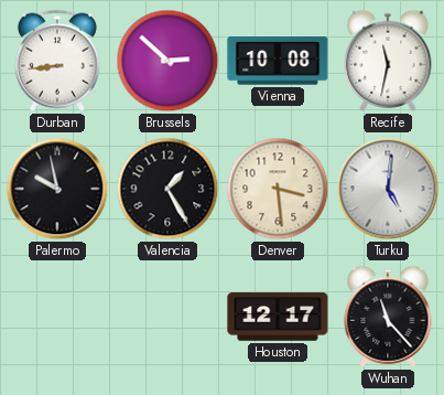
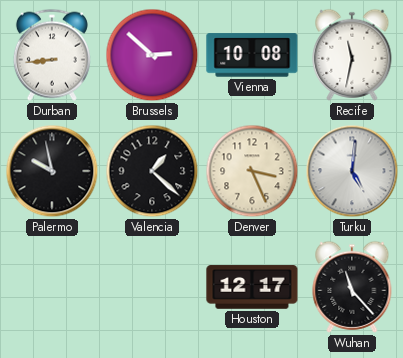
Valencia: 1:25 -> 1:22 (152, 171)
Denver: 3:29 -> 3:26 (252, 171)
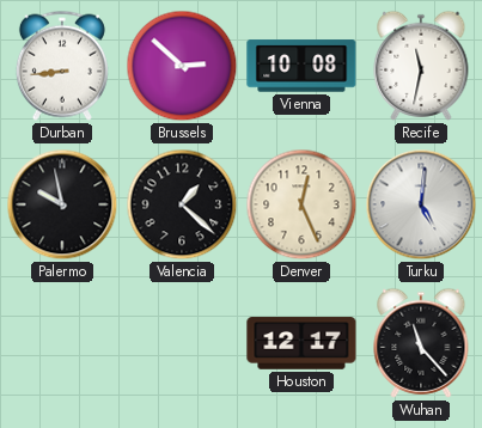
Denver: 3:26 -> 12:26 (301, 204)
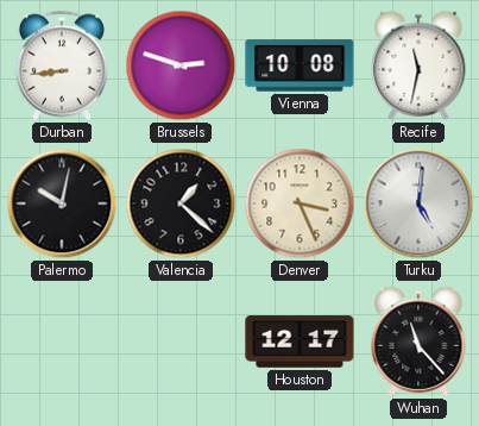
Brussels: 2:52 -> 2:48 (181, 65)
Palermo: 9:58 -> 10:02 (62, 203)
Denver: 12:26 -> 3:26 (300, 203)
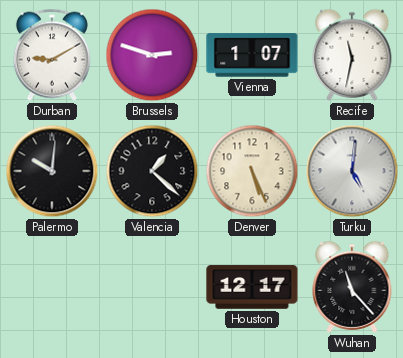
Durban: 8:44 -> 9:10 (52, 55)
Vienna: 10:08 -> 1:07 (252, 55)
Palermo: 10:02 -> 10:01 (52, 171)
Denver: 3:26 -> 5:26 (252, 171)
